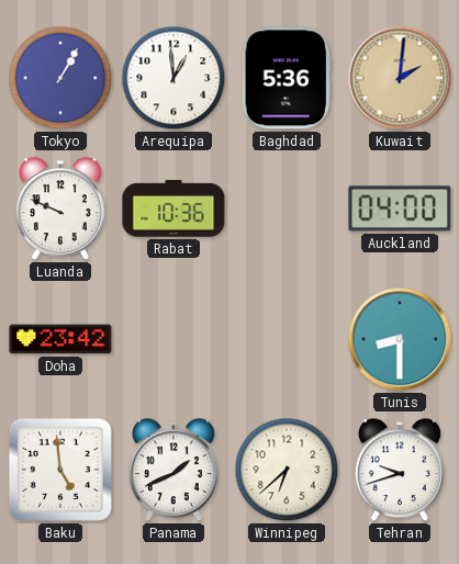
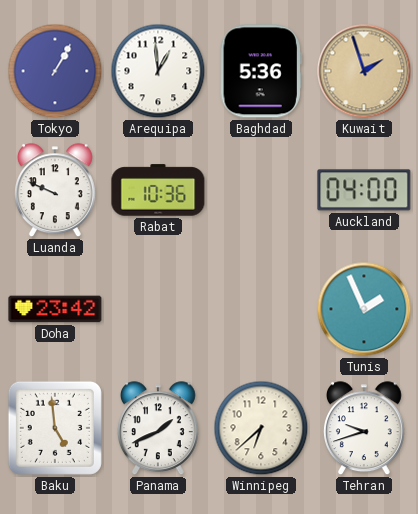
Kuwait: 2:01 -> 1:57 (364, 71)
Tunis: 8:30 -> 1:56 (364, 309)
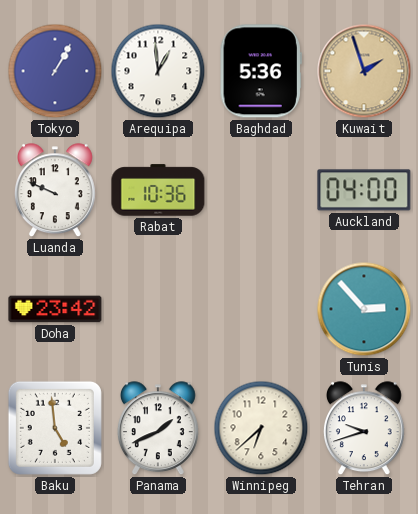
Tunis: 1:56 -> 2:53 (364, 309)
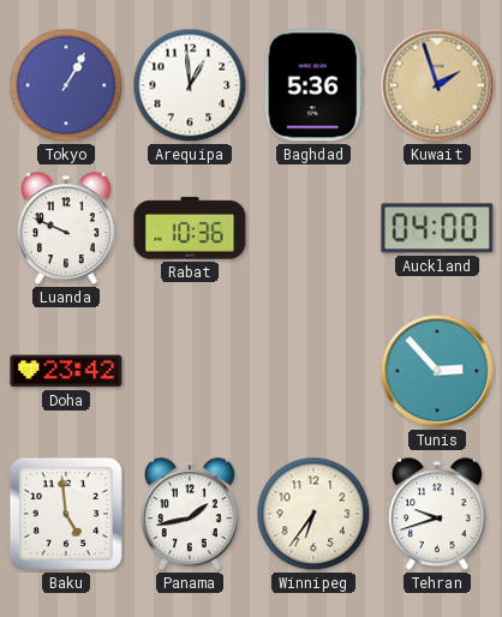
Panama: 1:41 -> 1:43 (190, 515)
Winnipeg: 6:38 -> 6:36 (313, 514)
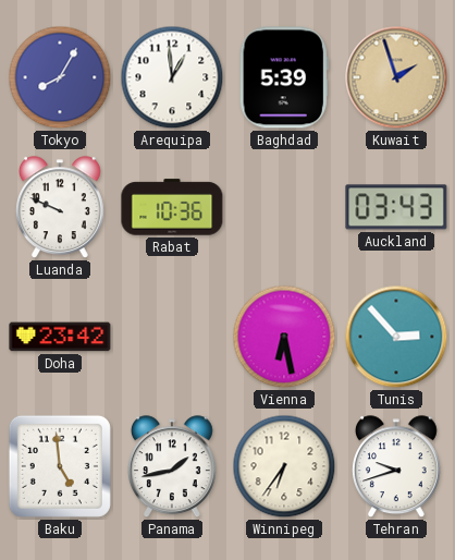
Tokyo: 1:05 -> 8:05 (60, 77)
Baghdad: 5:36 -> 5:39 (284, 77)
Auckland: 04:00 -> 03:43 (396, 207)
Vienna: none -> 6:28 (284, 337)
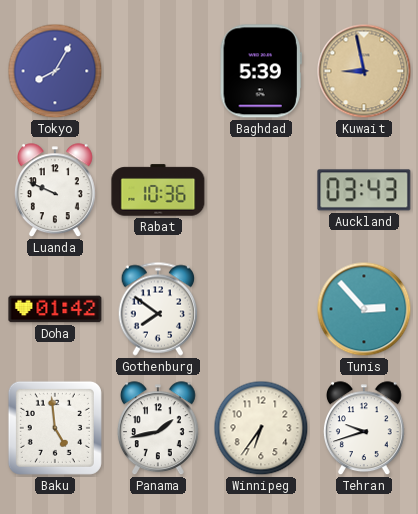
Arequipa: 12:59 -> none (172, 77)
Kuwait: 1:57 -> 8:58 (364, 71)
Doha: 23:42 -> 01:42 (55, 309)
Gothenburg: none -> 7:51 (158, 309)
Vienna: 6:28 -> none (284, 337)
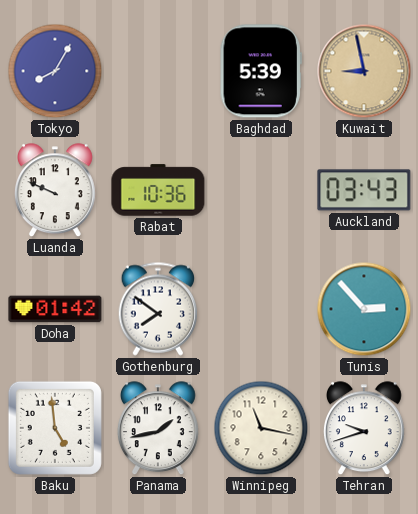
Winnipeg: 6:36 -> 11:17 (261, 428)
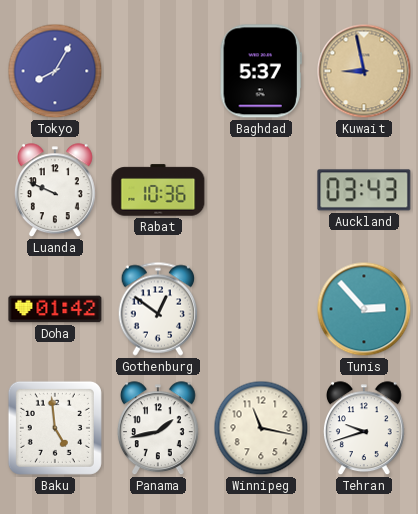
Baghdad: 5:39 -> 5:37 (261, 71)
Gothenburg: 7:51 -> 12:51 (158, 309)
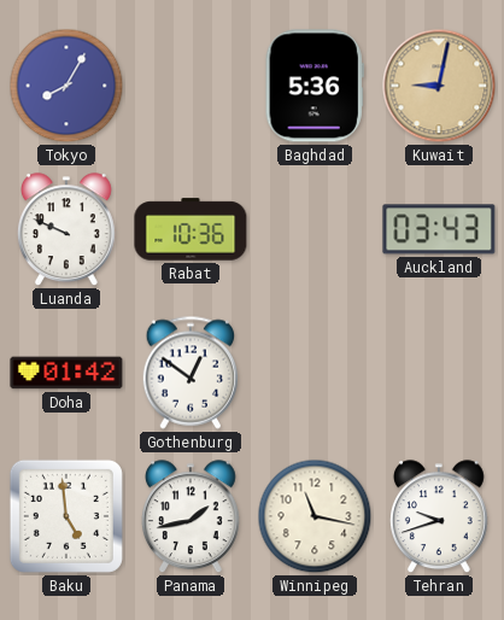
Baghdad: 5:37 -> 5:36 (315, 86)
Kuwait: 8:58 -> 9:02 (439, 86)
Tunis: 2:53 -> none (364, 309)
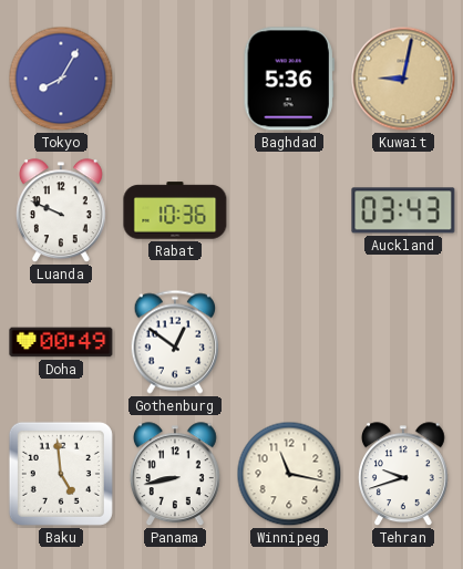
Doha: 01:42 -> 00:49 (61, 342)
Panama: 1:43 -> 8:43 (175, 475)
